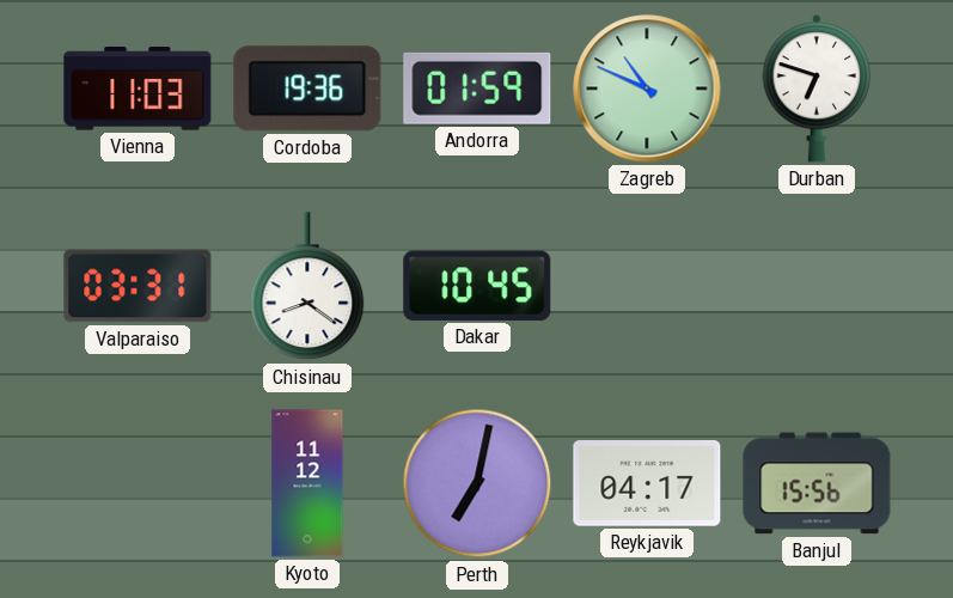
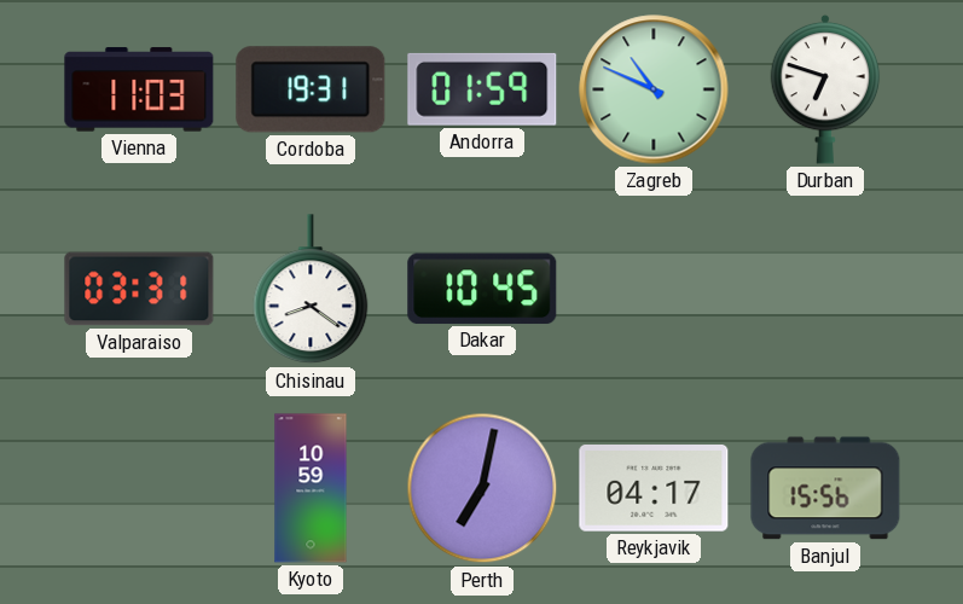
Cordoba: 19:36 -> 19:31 (311, 89)
Kyoto: 11:12 -> 10:59 (311, 488)
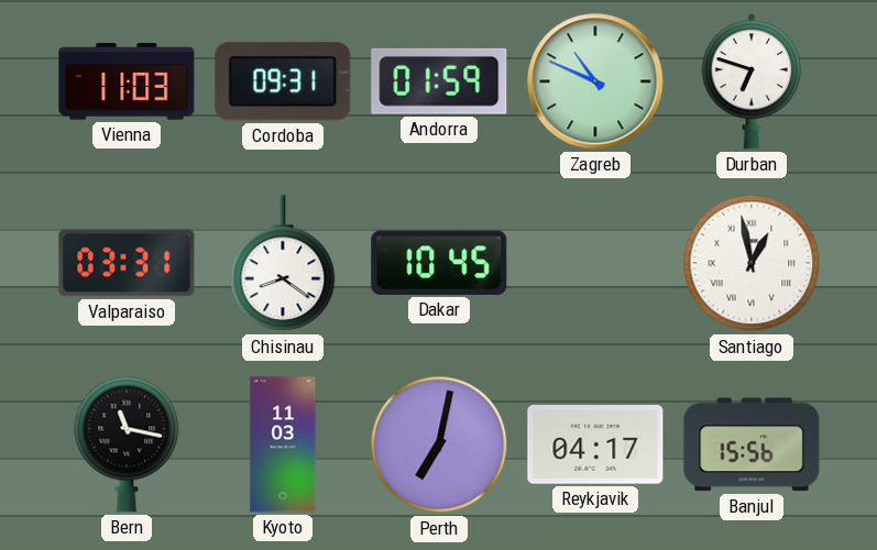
Cordoba: 19:31 -> 09:31 (283, 81)
Santiago: none -> 12:58 (752, 263)
Bern: none -> 11:17 (127, 444)
Kyoto: 10:59 -> 11:03 (283, 444)
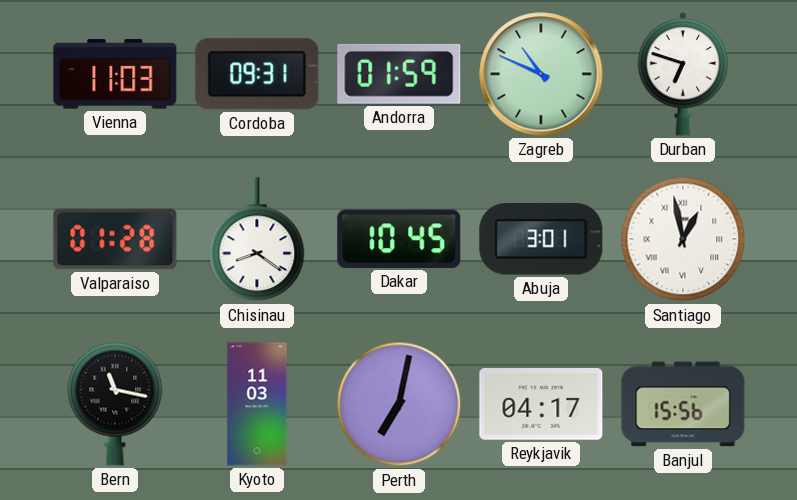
Valparaiso: 03:31 -> 01:28 (115, 239)
Abuja: none -> 3:01 (541, 239)
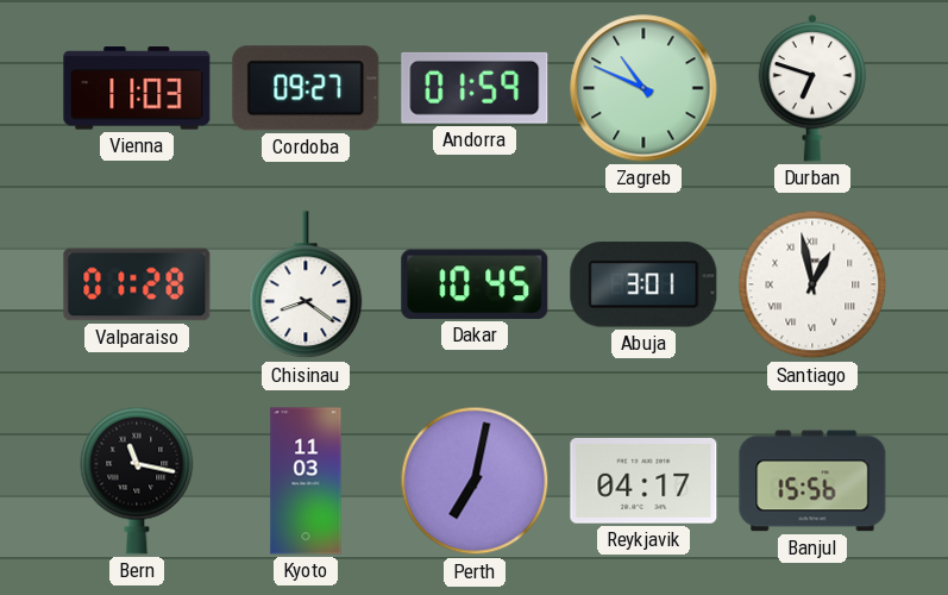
Cordoba: 09:31 -> 09:27 (306, 88)
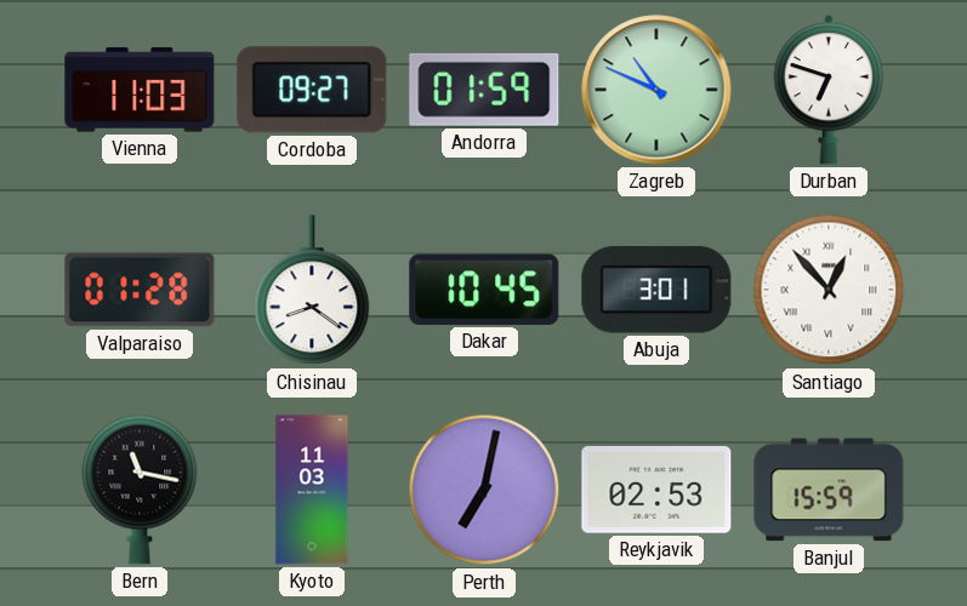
Santiago: 12:58 -> 12:53 (829, 290)
Reykjavik: 04:17 -> 02:53 (656, 491)
Banjul: 15:56 -> 15:59 (829, 490)
